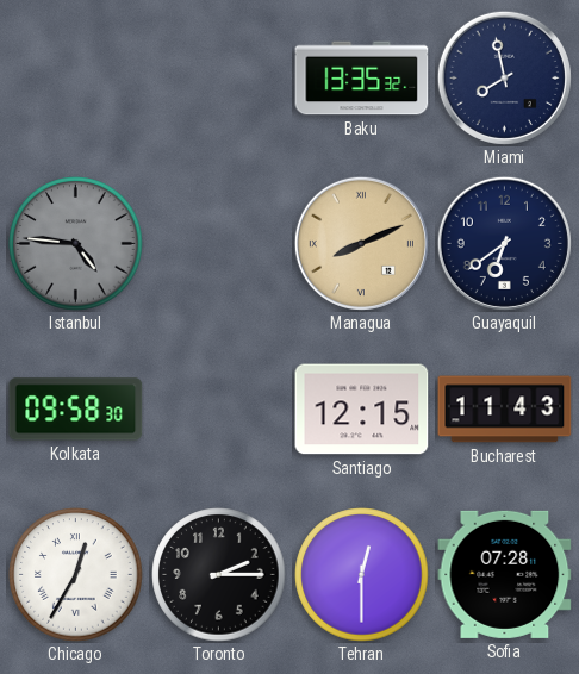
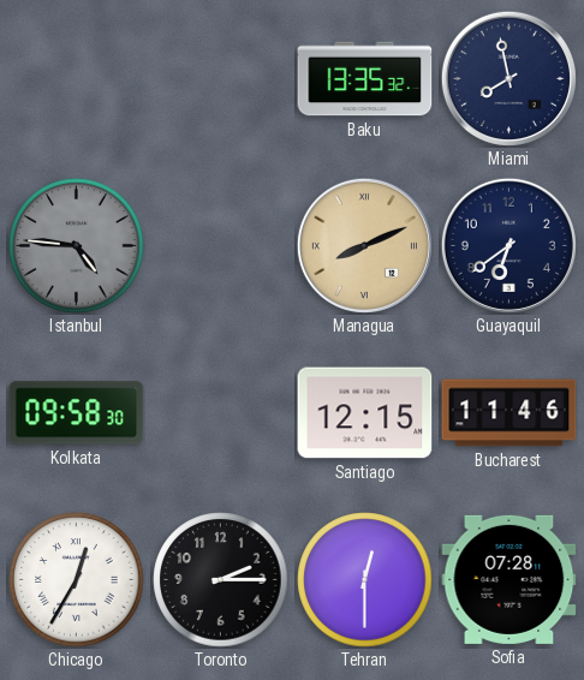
Bucharest: 11:43 -> 11:46 (509, 413)
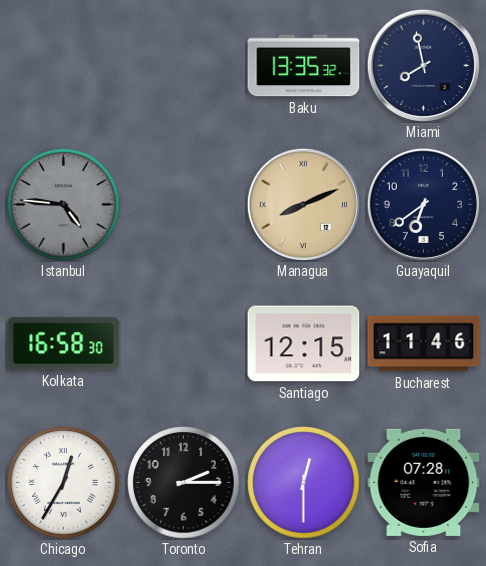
Kolkata: 09:58 -> 16:58 (64, 344)
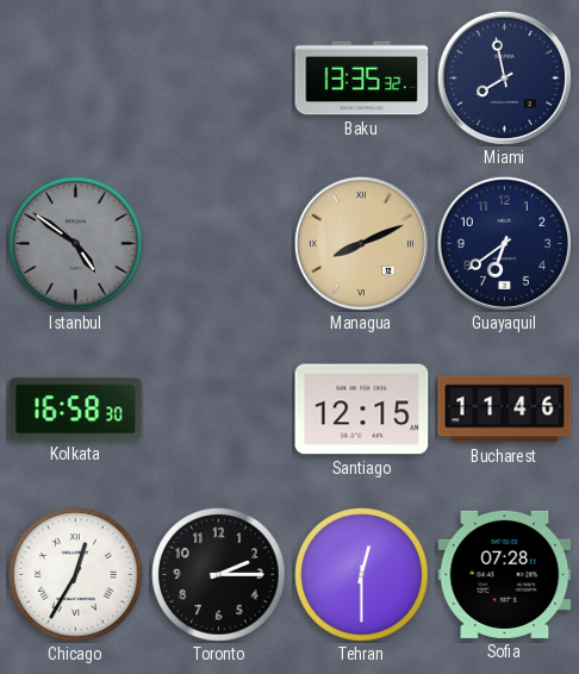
Istanbul: 4:46 -> 4:51 (76, 244)
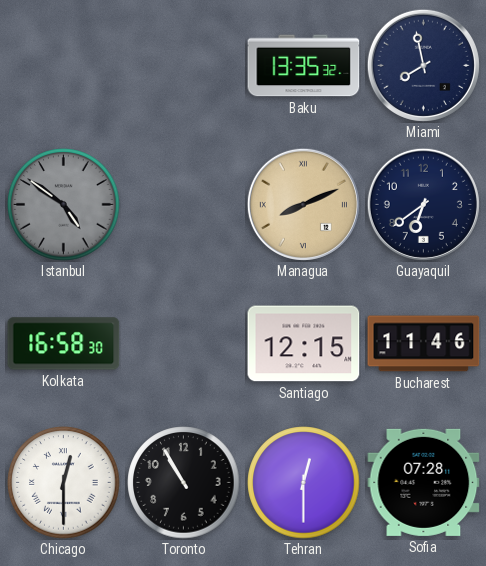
Chicago: 12:35 -> 12:30 (64, 483)
Toronto: 2:15 -> 10:55 (184, 483)
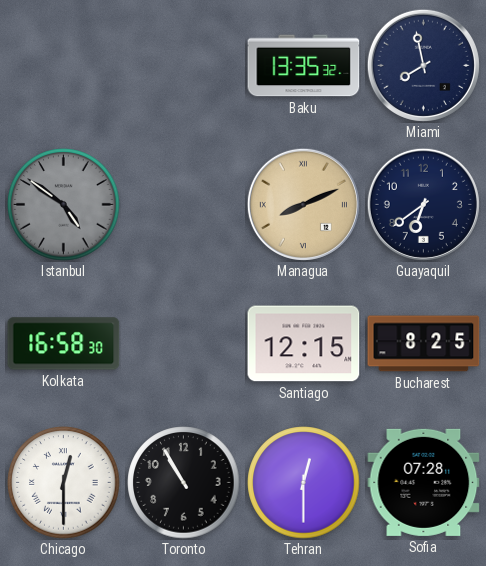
Bucharest: 11:46 -> 8:25 (424, 344)
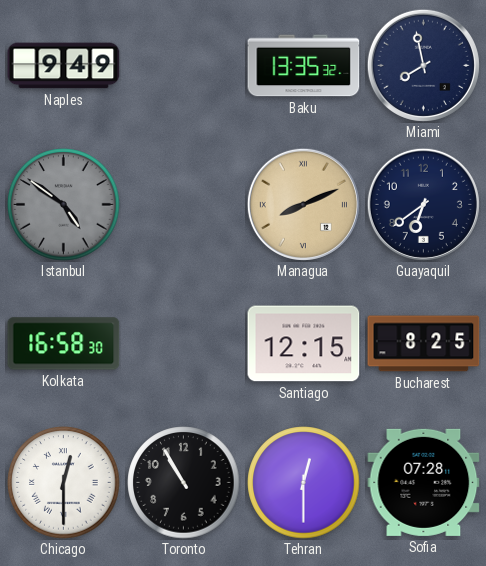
Naples: none -> 9:49 (64, 66)
